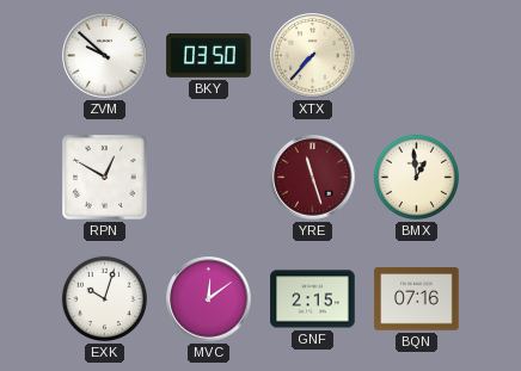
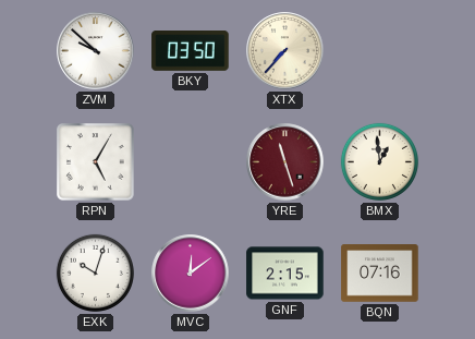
RPN: 12:50 -> 5:05 (96, 162)
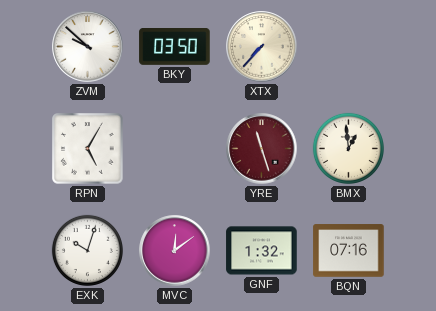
GNF: 2:15 -> 1:32 (262, 251)
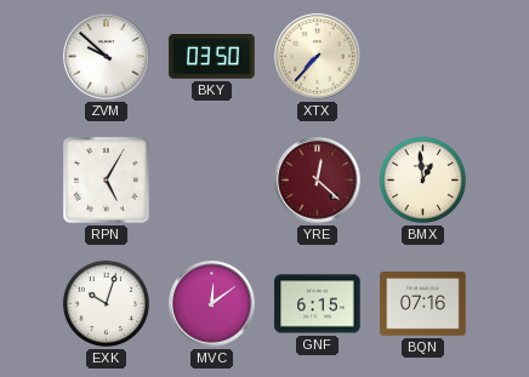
YRE: 11:27 -> 12:22 (318, 181)
GNF: 1:32 -> 6:15 (318, 304)
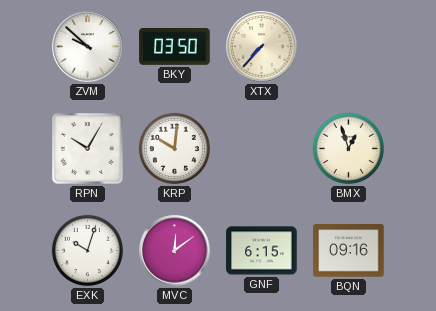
RPN: 5:05 -> 10:05 (88, 149)
KRP: none -> 10:01 (174, 148)
YRE: 12:22 -> none (318, 181)
BMX: 12:59 -> 12:57 (348, 148)
BQN: 07:16 -> 09:16 (349, 251)
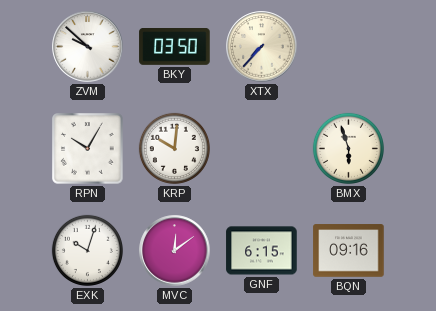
BMX: 12:57 -> 5:57 (348, 148)
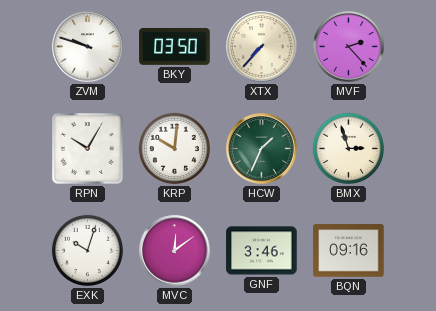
ZVM: 9:52 -> 9:48 (88, 47)
MVF: none -> 2:23 (349, 47)
HCW: none -> 1:34 (262, 149)
BMX: 5:57 -> 2:57 (348, 148)
GNF: 6:15 -> 3:46 (262, 251)
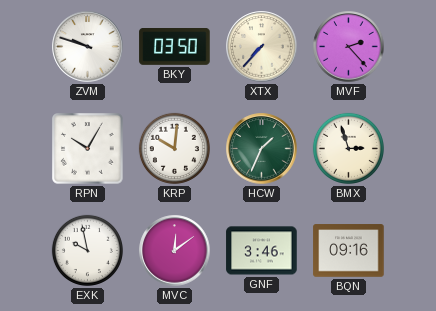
EXK: 10:03 -> 9:58 (87, 250)
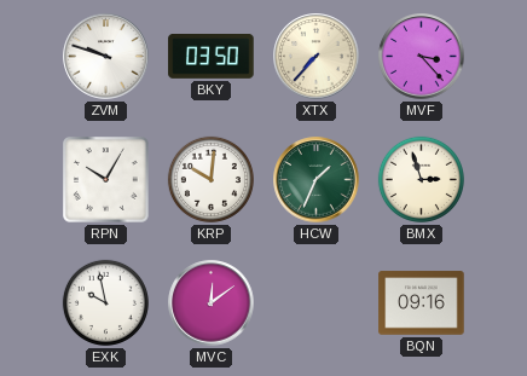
MVF: 2:23 -> 3:23 (422, 57)
GNF: 3:46 -> none (262, 251)
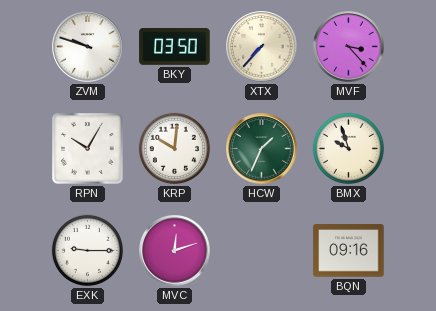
BMX: 2:57 -> 9:57 (348, 148)
EXK: 9:58 -> 9:15 (87, 250)
MVC: 12:09 -> 12:12 (175, 251)
